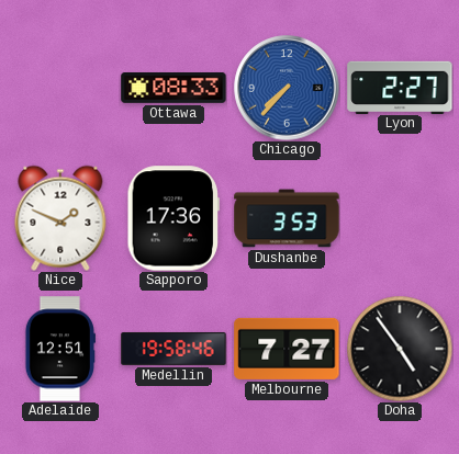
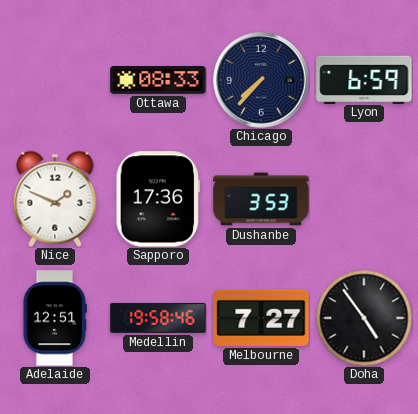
Chicago dial: blue -> navy (261, 80)
Lyon: 2:27 -> 6:59 (364, 79)
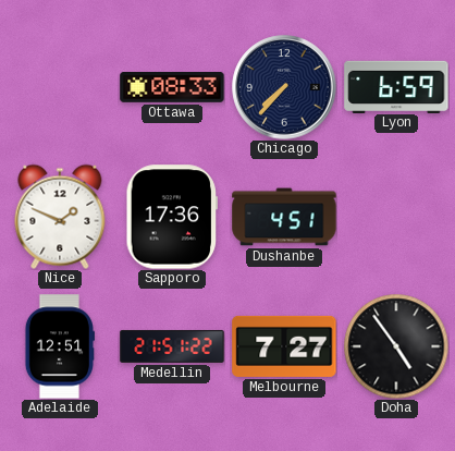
Dushanbe: 3:53 -> 4:51 (284, 217)
Medellin: 19:58 -> 21:51 (172, 346)
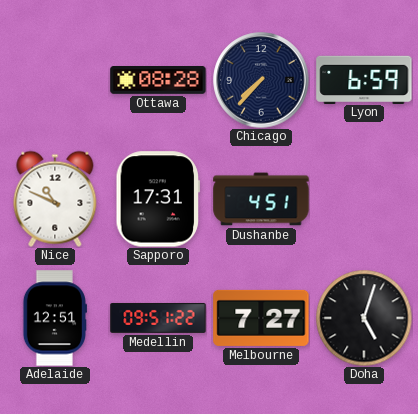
Ottawa: 08:33 -> 08:28 (158, 81)
Nice: 1:49 -> 10:49 (55, 199)
Sapporo: 17:36 -> 17:31 (158, 199)
Medellin: 21:51 -> 09:51 (158, 318)
Doha: 4:54 -> 5:03 (364, 318)
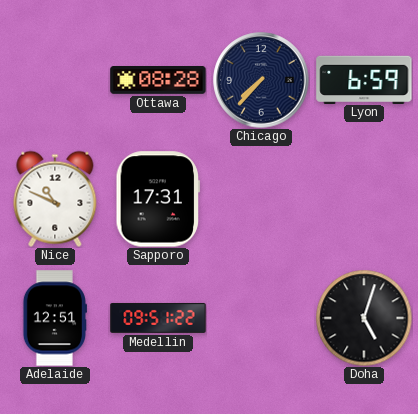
Dushanbe: 4:51 -> none (261, 199)
Melbourne: 7:27 -> none (261, 318)
